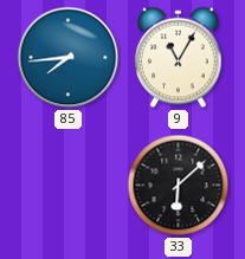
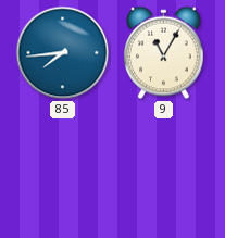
33: 6:08 -> none (179, 186)
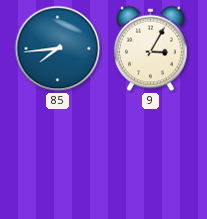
9: 11:05 -> 3:05 (151, 49)
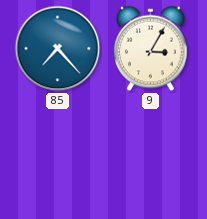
85: 7:44 -> 7:23 (58, 49)
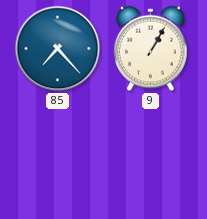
9: 3:05 -> 1:05 (151, 49)
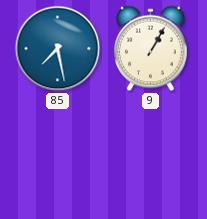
85: 7:23 -> 7:28 (58, 49)
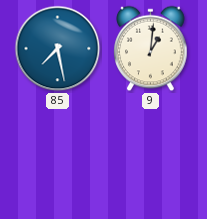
9: 1:05 -> 1:01 (151, 49)
